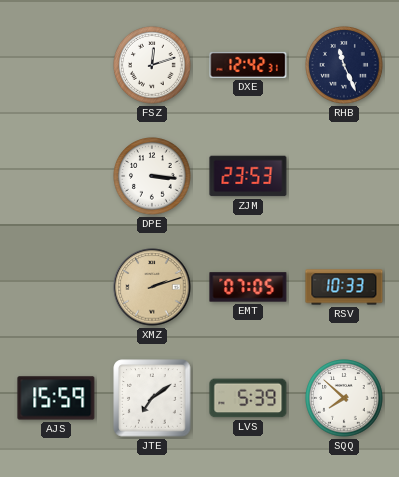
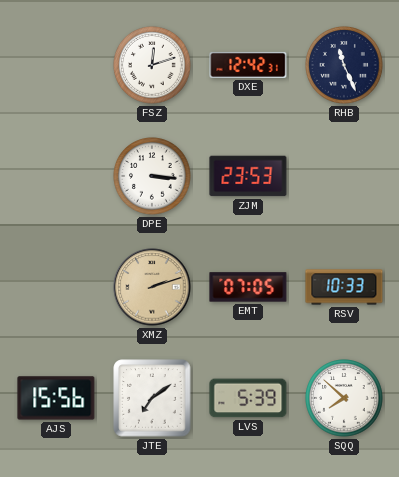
AJS: 15:59 -> 15:56 (56, 398)
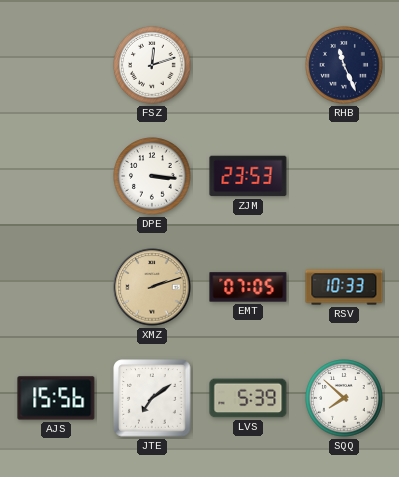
DXE: 12:42 -> none (248, 65)
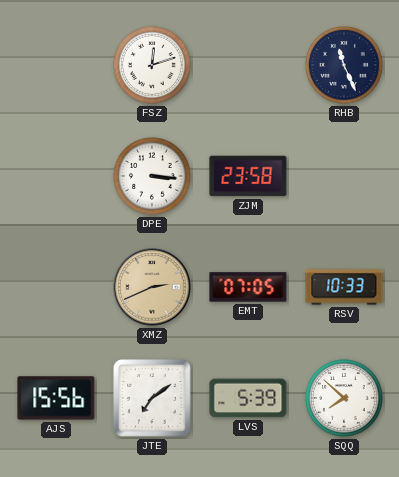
ZJM: 23:53 -> 23:58 (248, 176)
XMZ: 2:12 -> 2:41 (152, 287)
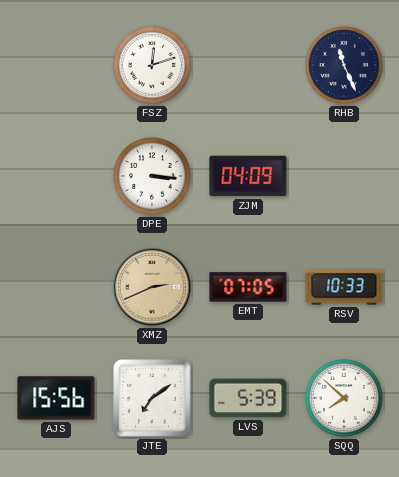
ZJM: 23:58 -> 04:09 (248, 176)
